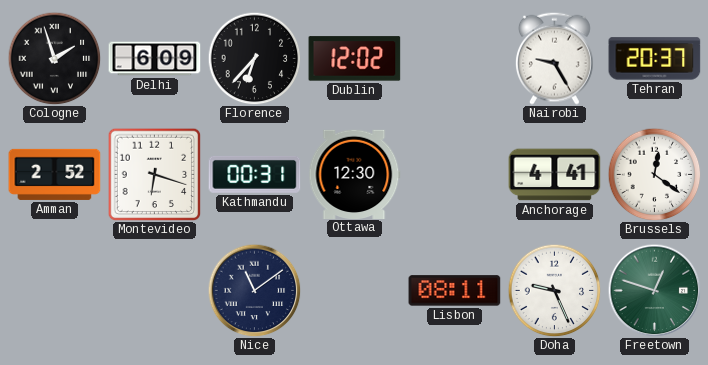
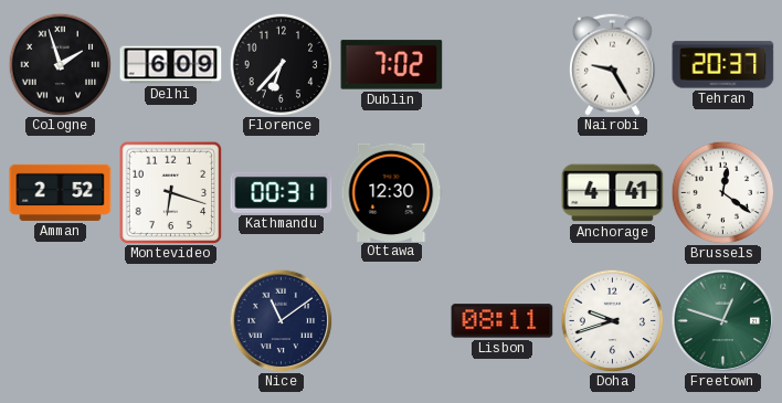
Dublin: 12:02 -> 7:02 (392, 65)
Doha: 9:26 -> 9:42 (612, 320)
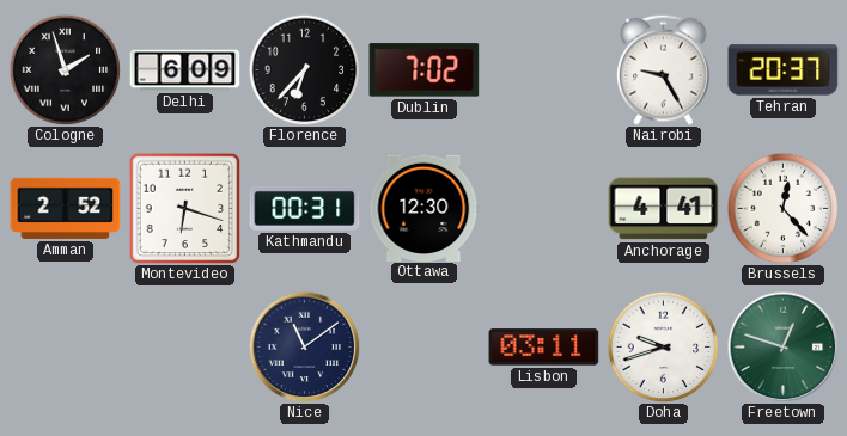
Brussels: 12:21 -> 12:23 (782, 208)
Lisbon: 08:11 -> 03:11 (544, 348)
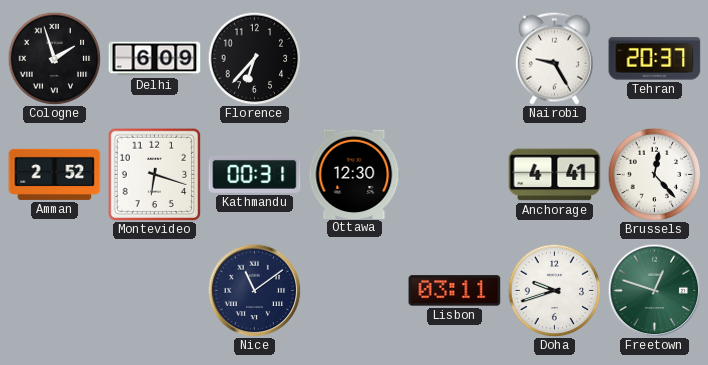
Dublin: 7:02 -> none (425, 70)
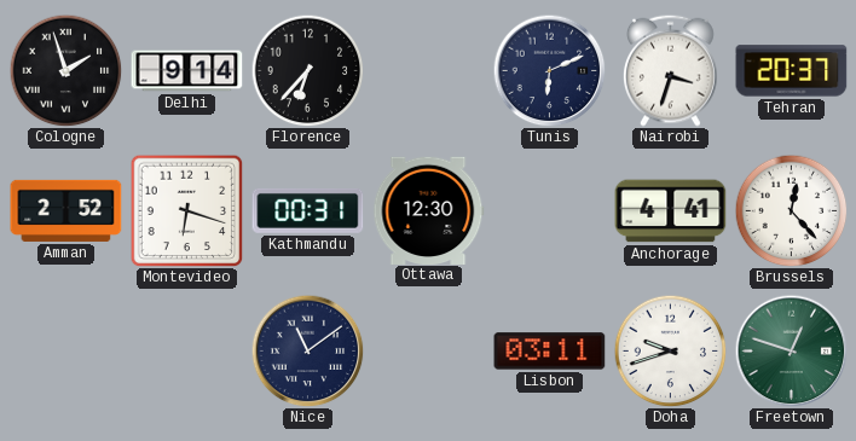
Delhi: 6:09 -> 9:14 (187, 71)
Tunis: none -> 6:11 (549, 70)
Nairobi: 9:25 -> 3:33 (671, 70)
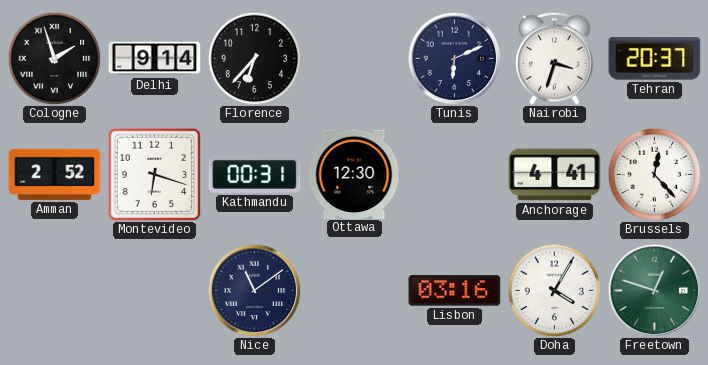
Lisbon: 03:11 -> 03:16 (455, 291)
Doha: 9:42 -> 4:05 (554, 290)
